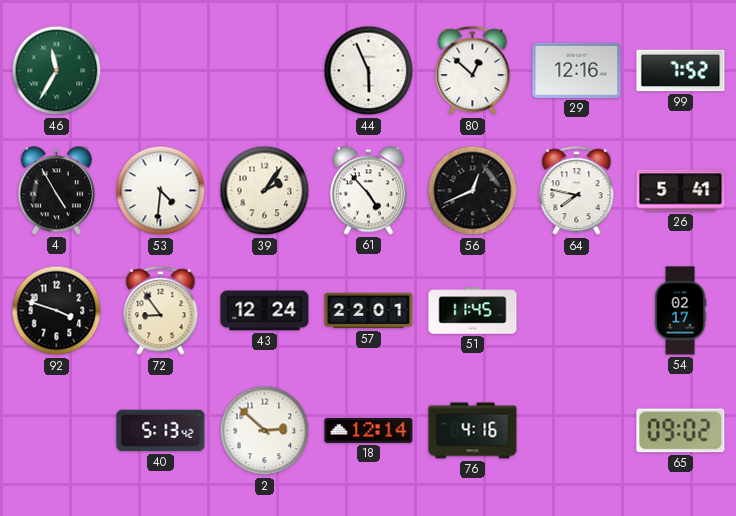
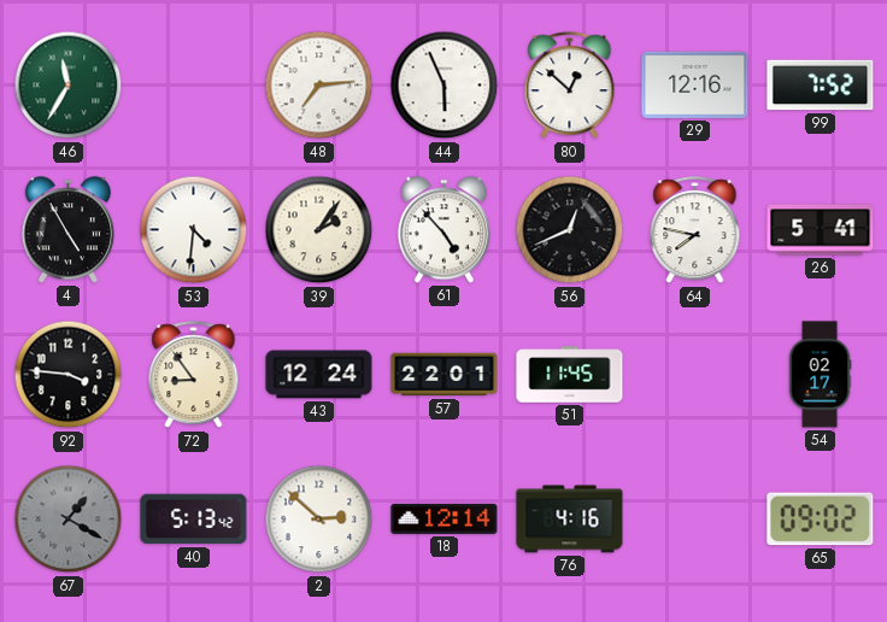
48: none -> 7:14 (319, 86)
92: 3:48 -> 3:46 (69, 375)
67: none -> 1:20 (69, 520)
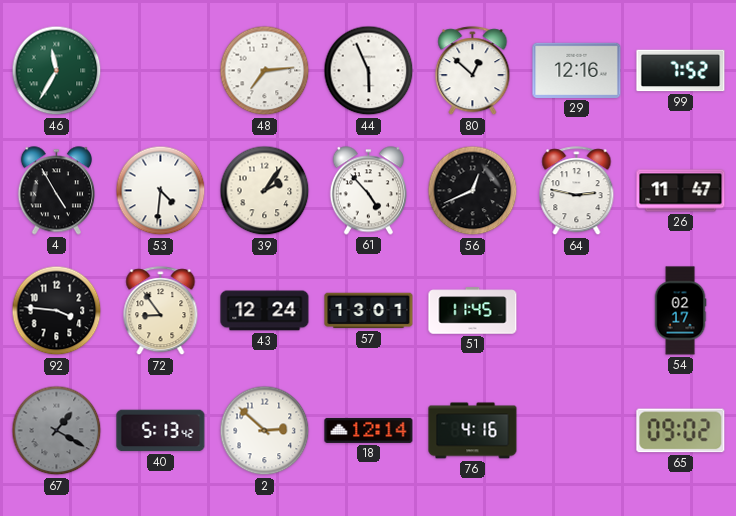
64: 7:47 -> 2:47 (577, 191)
26: 5:41 -> 11:47 (681, 191)
57: 22:01 -> 13:01 (369, 311)
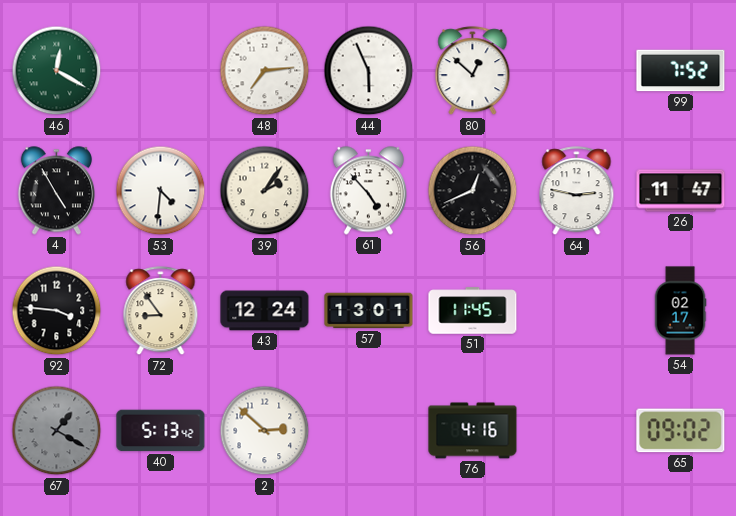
46: 11:35 -> 12:20 (57, 71)
29: 12:16 -> none (577, 70)
18: 12:14 -> none (369, 430)
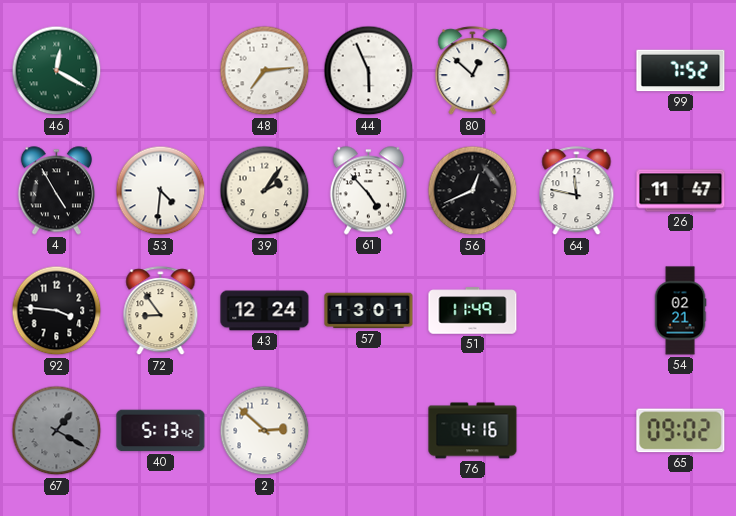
64: 2:47 -> 11:47 (577, 191)
51: 11:45 -> 11:49 (473, 311)
54: 02:17 -> 02:21 (680, 311)
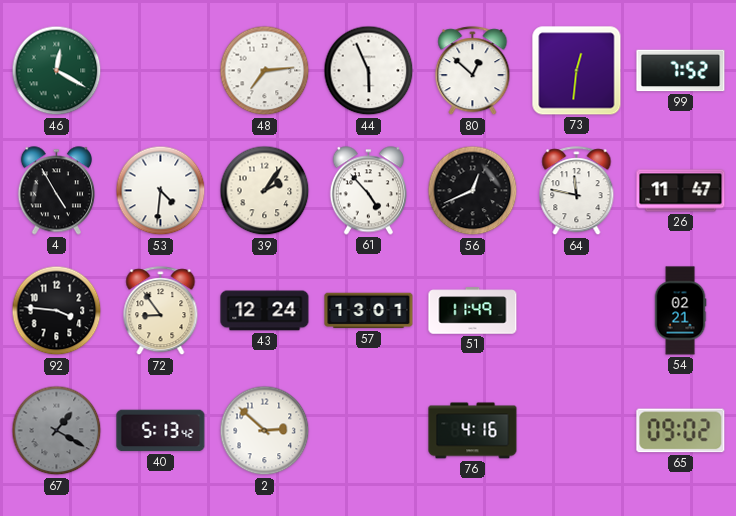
73: none -> 12:31 (577, 71)
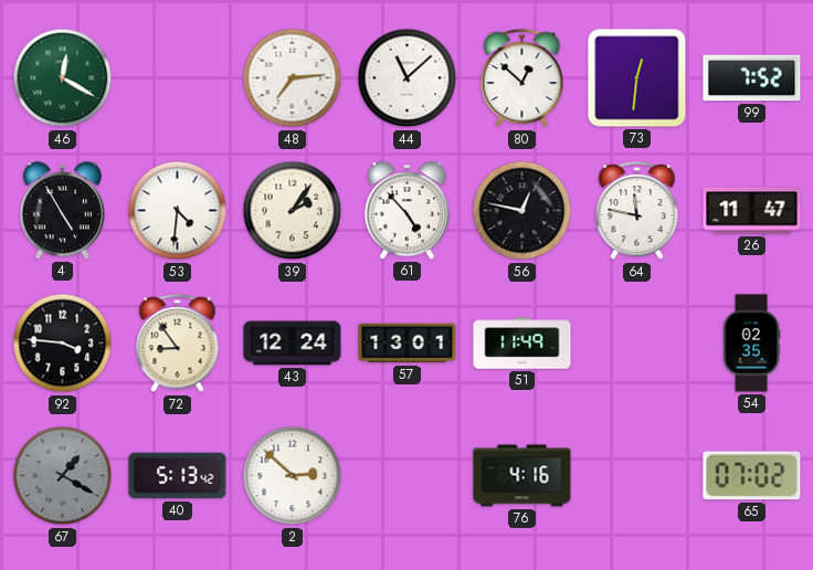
44: 5:56 -> 11:08 (408, 78)
56: 12:41 -> 12:47 (522, 211)
54: 02:21 -> 02:35 (751, 344)
65: 09:02 -> 07:02 (752, 476)
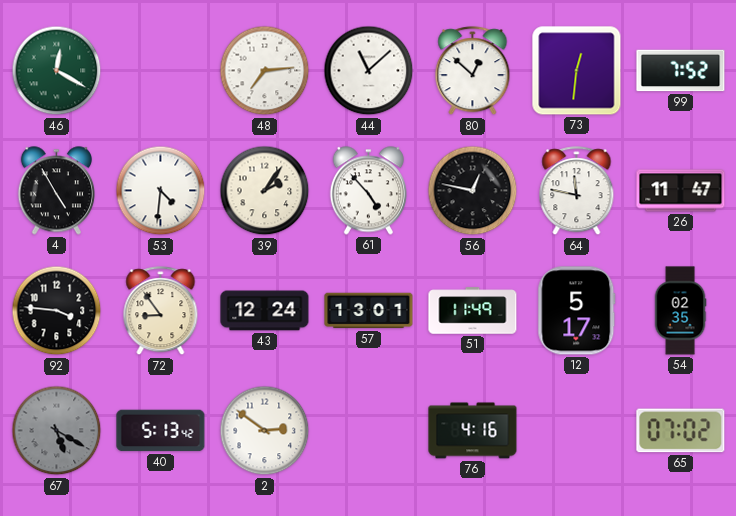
12: none -> 5:17 (577, 311)
67: 1:20 -> 5:20 (57, 431)
2: 2:52 -> 2:51 (265, 431)
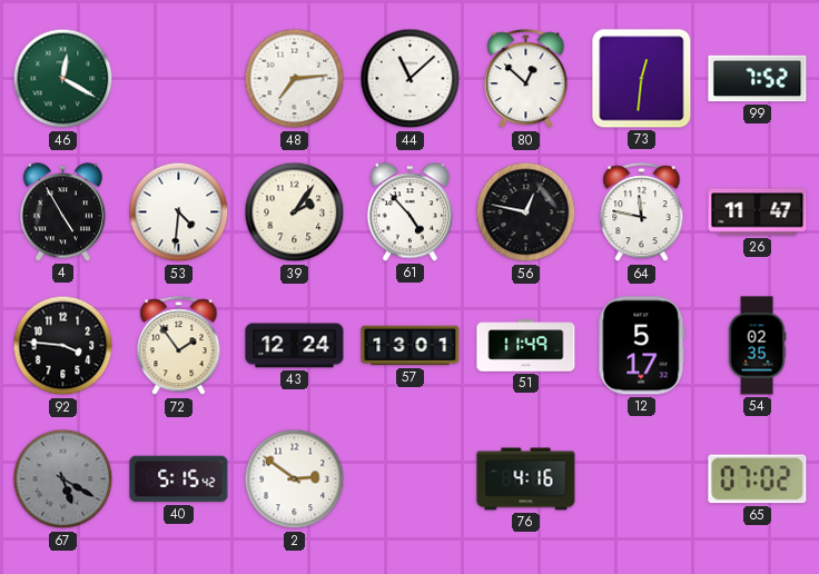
72: 8:54 -> 1:54 (179, 346)
40: 5:13 -> 5:15 (179, 479)
